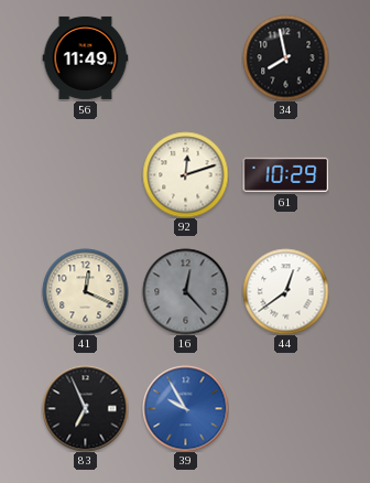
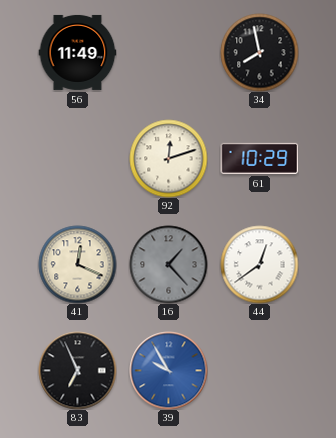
16: 12:23 -> 1:23 (168, 264)
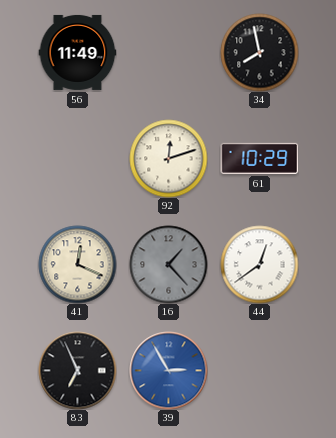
39: 9:55 -> 2:55 (168, 370)
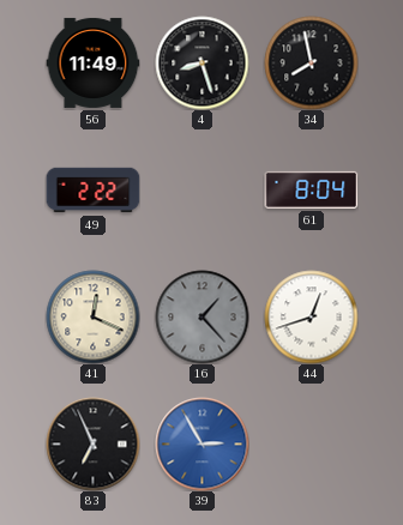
4: none -> 8:27 (201, 62)
49: none -> 2:22 (92, 191)
92: 12:12 -> none (168, 158)
61: 10:29 -> 8:04 (311, 189)
44: 12:39 -> 12:42 (311, 316)
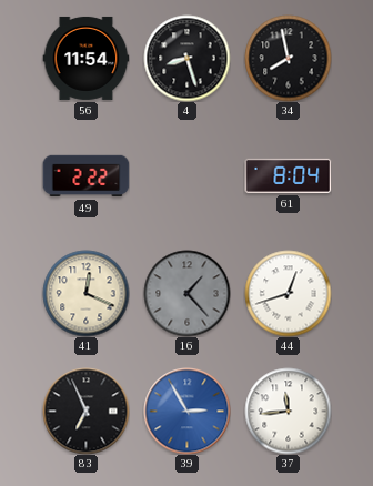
56: 11:49 -> 11:54 (85, 58)
37: none -> 11:44 (288, 411)
